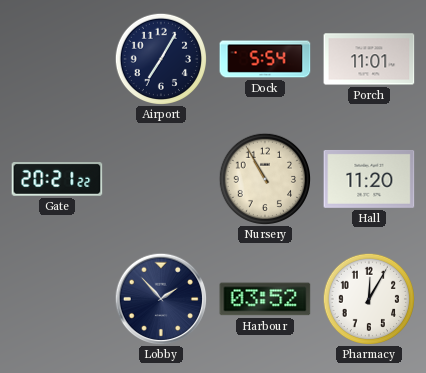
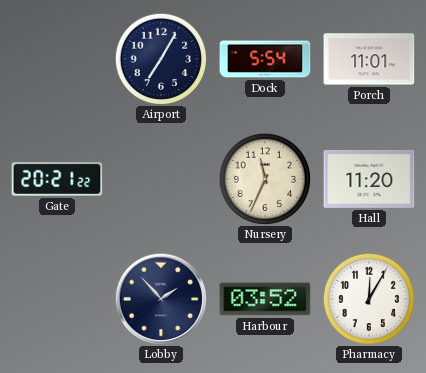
Nursery: 10:55 -> 11:34 (264, 178)
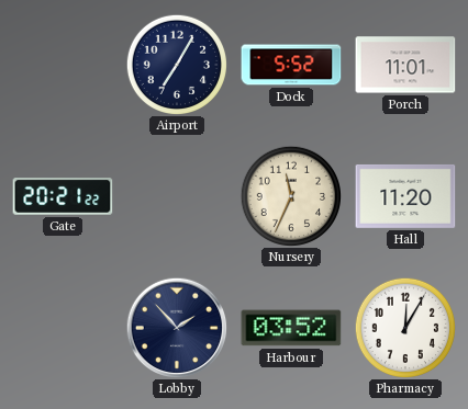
Dock: 5:54 -> 5:52 (291, 65)
